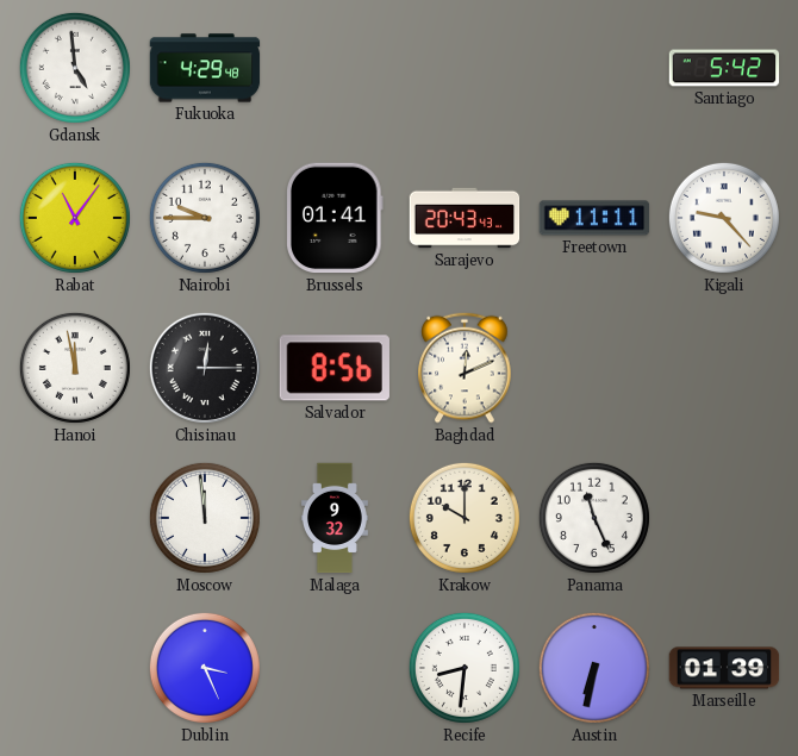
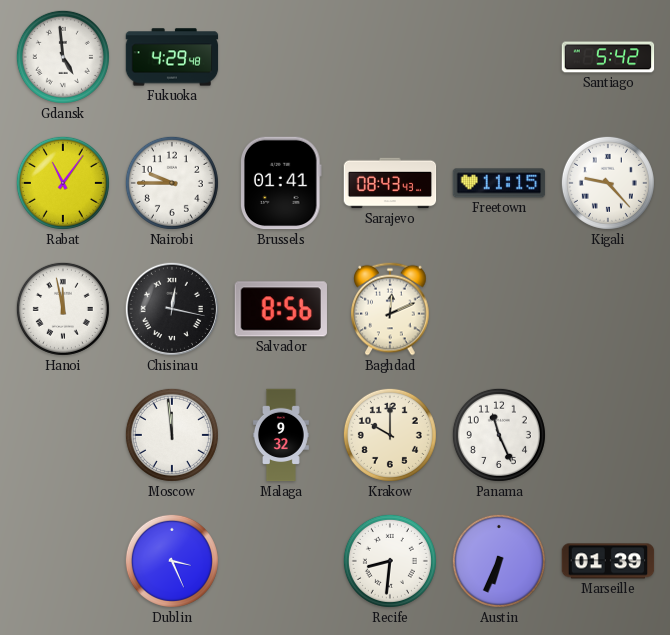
Sarajevo: 20:43 -> 08:43 (390, 183)
Freetown: 11:11 -> 11:15 (499, 183)
Chisinau: 12:15 -> 12:17 (172, 309)
Austin: 6:32 -> 6:34 (499, 561)
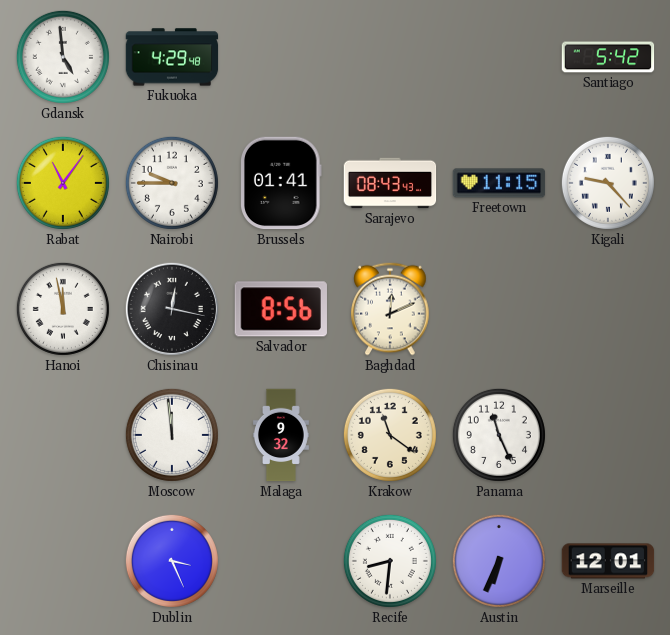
Krakow: 10:00 -> 11:21 (390, 435)
Marseille: 01:39 -> 12:01 (608, 561)
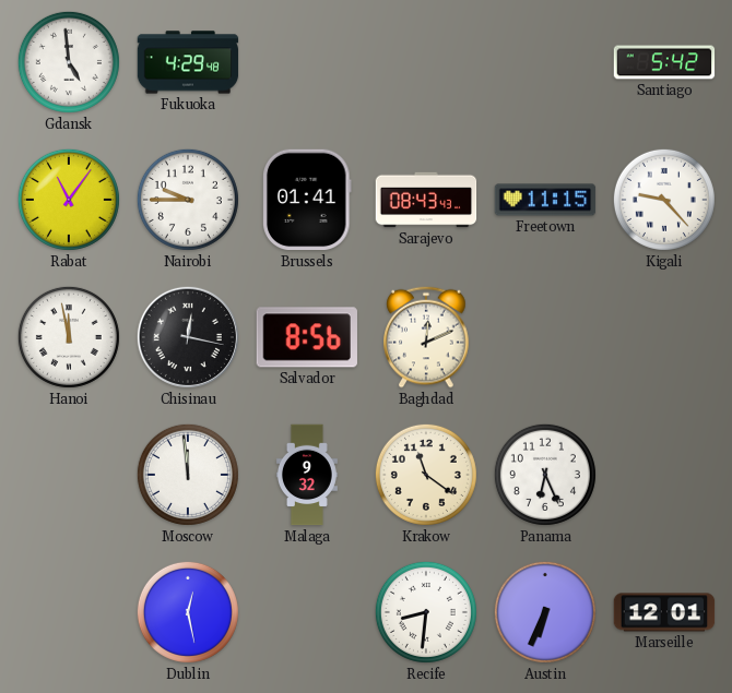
Panama: 11:26 -> 6:26 (545, 475)
Dublin: 3:26 -> 12:28 (188, 612)
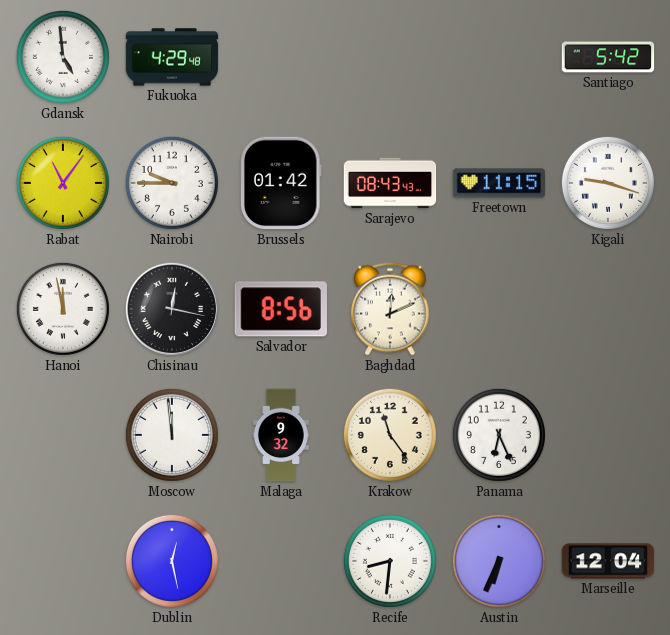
Brussels: 01:41 -> 01:42 (282, 183)
Kigali: 9:23 -> 9:18 (608, 183)
Krakow: 11:21 -> 11:24 (390, 435)
Marseille: 12:01 -> 12:04 (608, 561)
